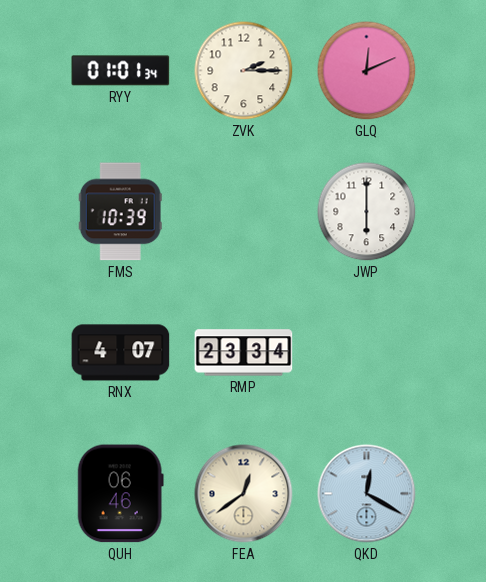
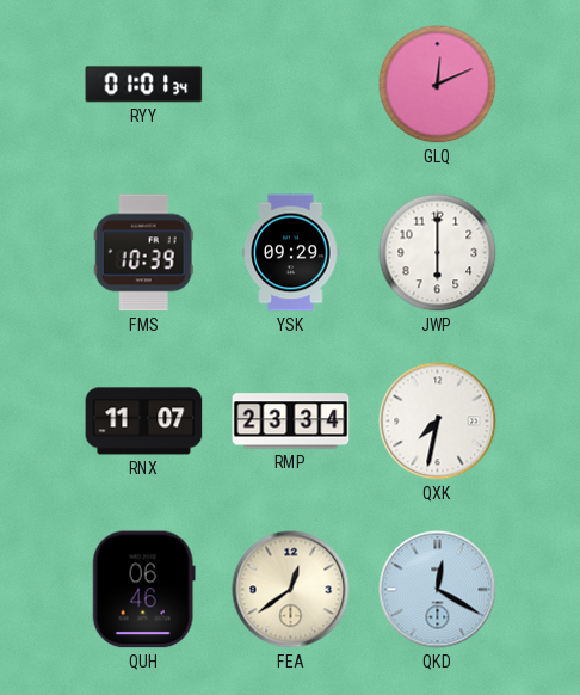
ZVK: 2:15 -> none (244, 71)
YSK: none -> 09:29 (291, 253)
RNX: 4:07 -> 11:07 (144, 422)
QXK: none -> 7:32 (438, 422)
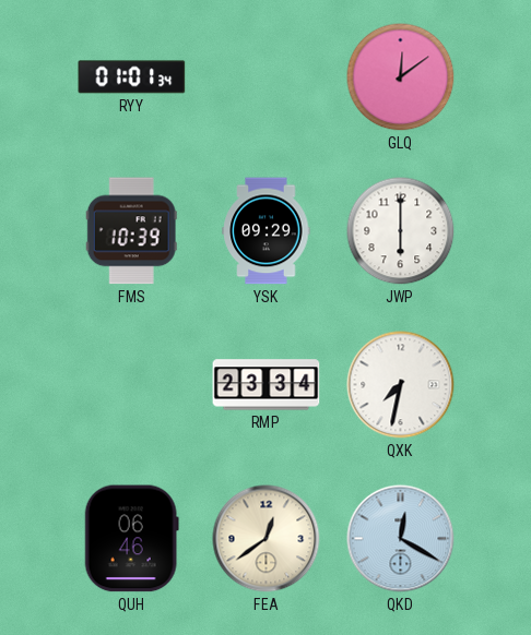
GLQ: 12:11 -> 12:09 (401, 77)
RNX: 11:07 -> none (144, 422)
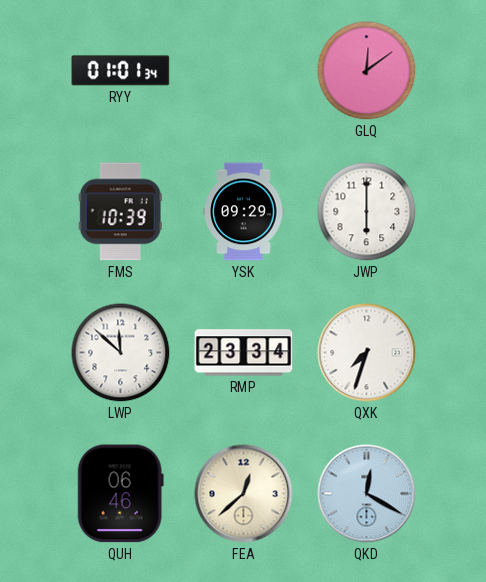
LWP: none -> 11:52 (121, 353)
QXK: 7:32 -> 7:33 (367, 353)
FEA: 12:39 -> 12:38 (244, 494)
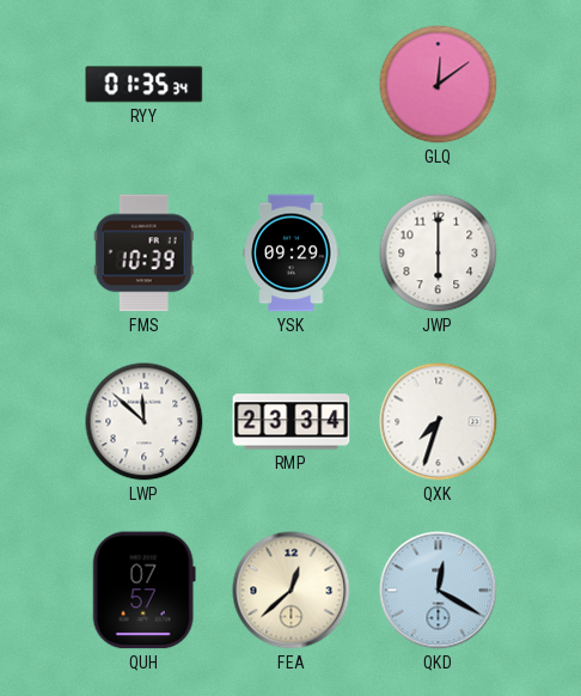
RYY: 01:01 -> 01:35 (145, 85)
QUH: 06:46 -> 07:57 (143, 591)
